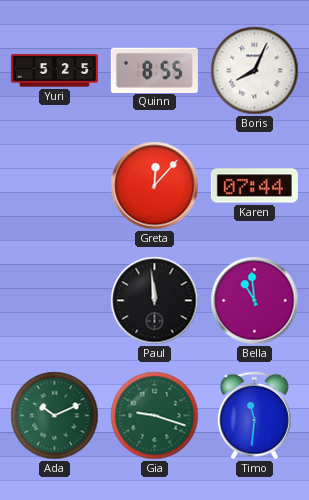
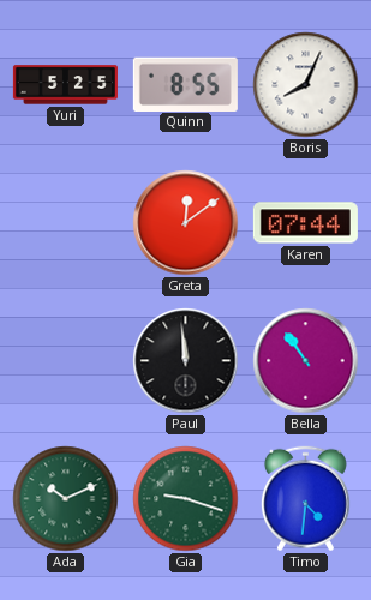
Greta: 12:07 -> 12:09 (186, 223)
Bella: 10:59 -> 10:54 (306, 361)
Timo: 11:31 -> 4:31 (305, 499)
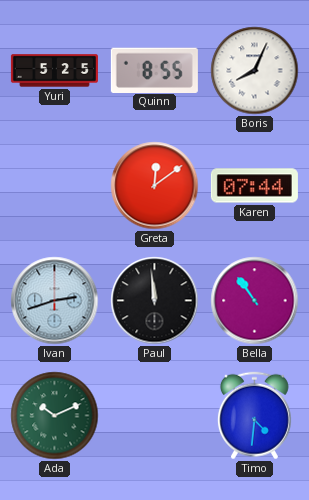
Ivan: none -> 2:42 (55, 301)
Gia: 9:18 -> none (186, 499)
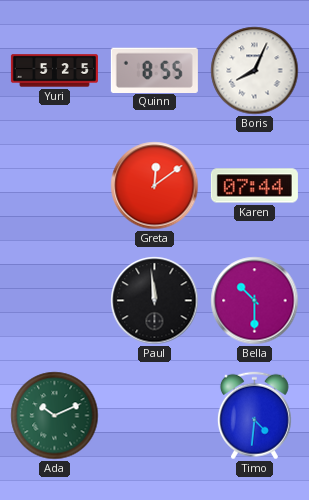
Ivan: 2:42 -> none (55, 301)
Bella: 10:54 -> 10:30 (255, 301)
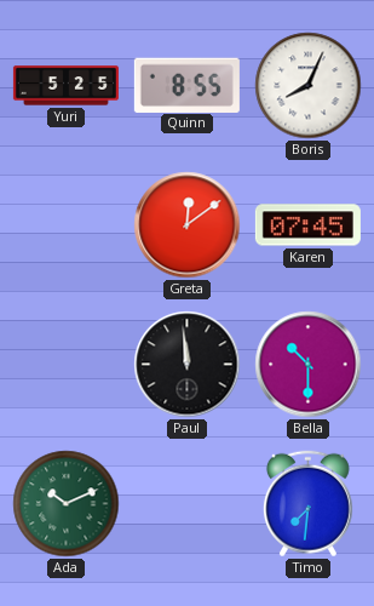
Karen: 07:44 -> 07:45 (307, 225)
Timo: 4:31 -> 7:31 (307, 504)
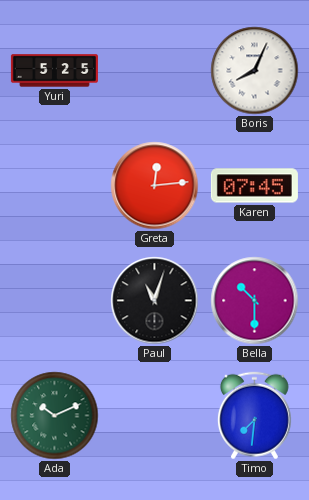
Quinn: 8:55 -> none (186, 85)
Greta: 12:09 -> 12:14 (155, 186)
Paul: 11:59 -> 11:03 (155, 301)
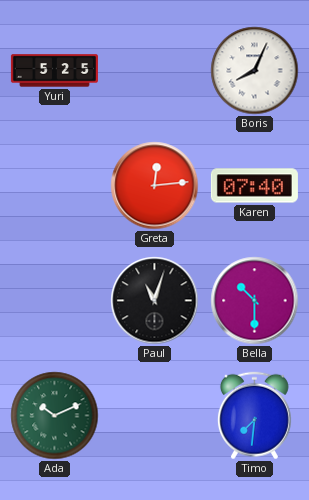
Karen: 07:45 -> 07:40 (254, 186)
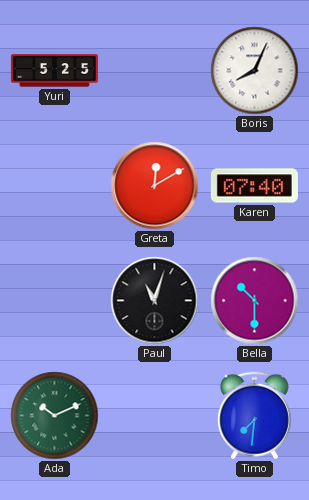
Greta: 12:14 -> 12:10 (155, 186)
